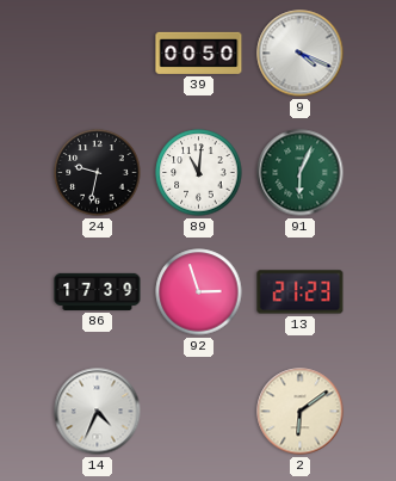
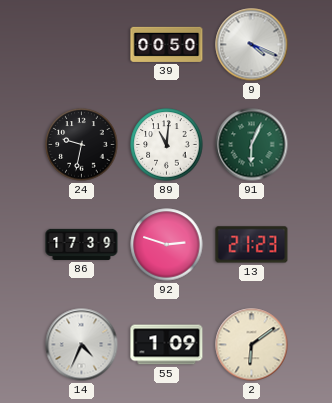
92: 2:57 -> 2:48 (167, 245)
55: none -> 1:09 (167, 345)
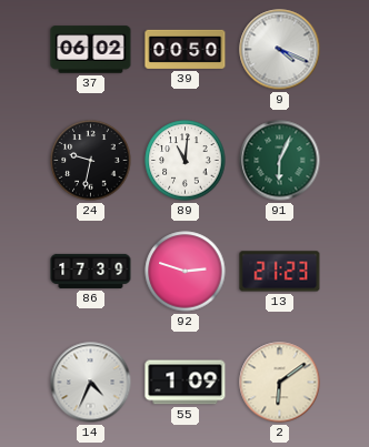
37: none -> 06:02 (91, 50)
